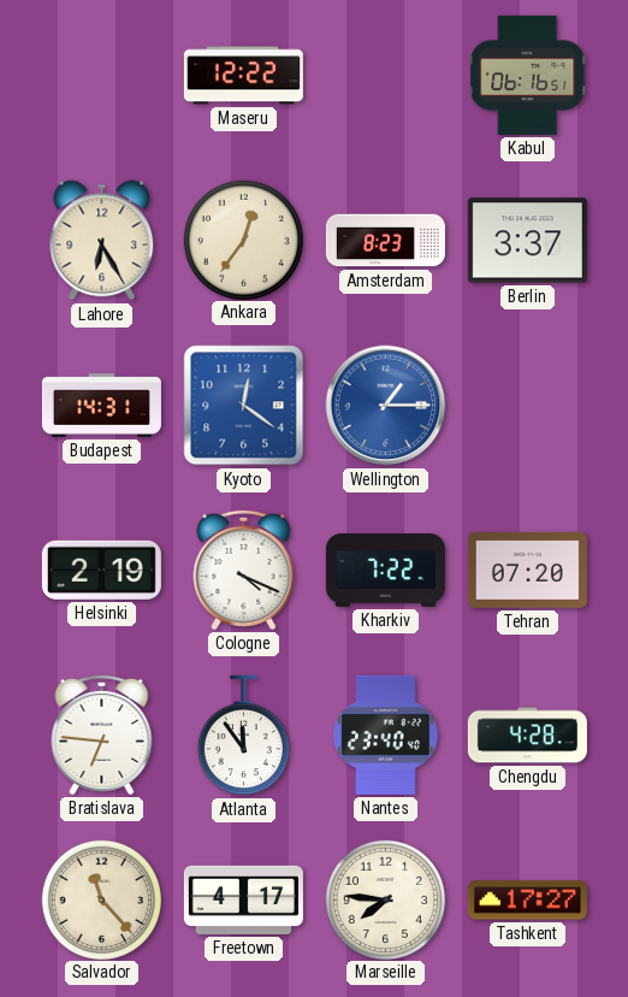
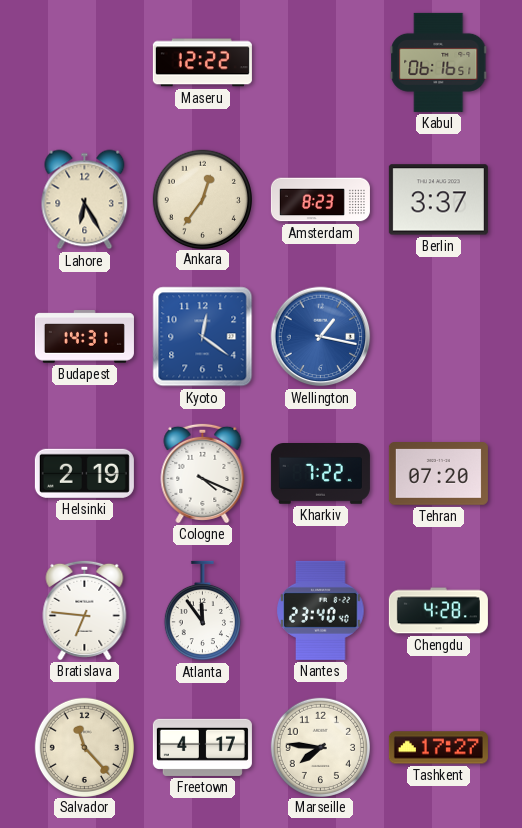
Wellington: 1:15 -> 1:17 (321, 337)
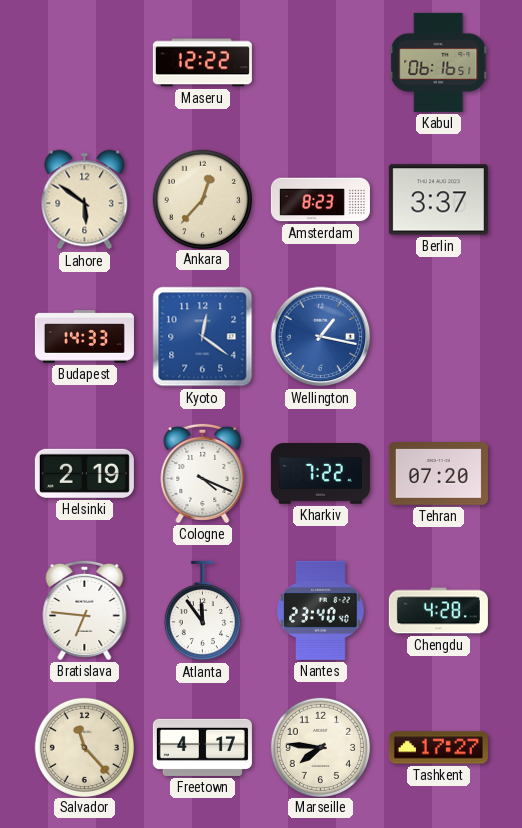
Lahore: 6:25 -> 5:51 (85, 200)
Ankara: 12:36 -> 12:37 (202, 199)
Budapest: 14:31 -> 14:33 (84, 337)
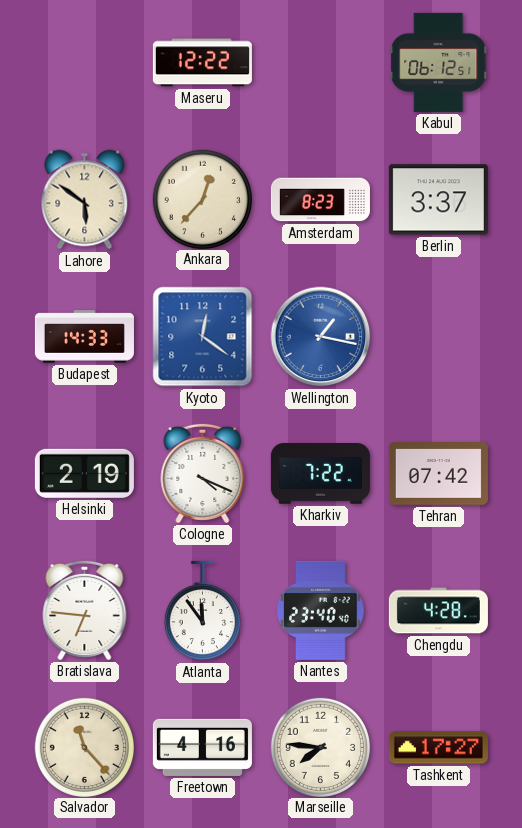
Kabul: 06:16 -> 06:12 (439, 62)
Tehran: 07:20 -> 07:42 (438, 474)
Freetown: 4:17 -> 4:16 (202, 747)
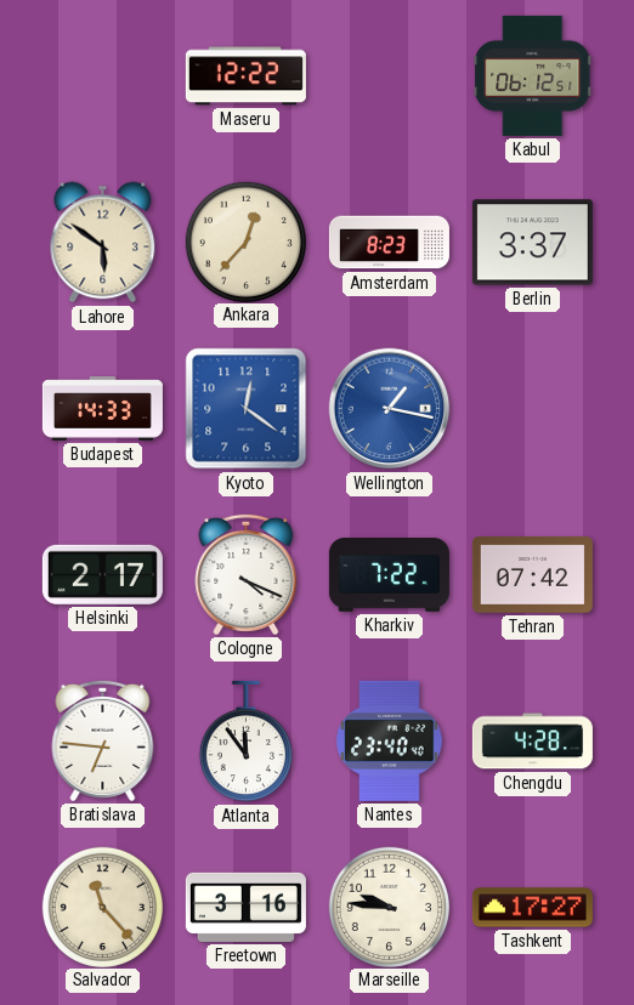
Helsinki: 2:19 -> 2:17 (102, 574)
Freetown: 4:16 -> 3:16 (245, 907)
Marseille: 7:46 -> 9:46 (389, 907)
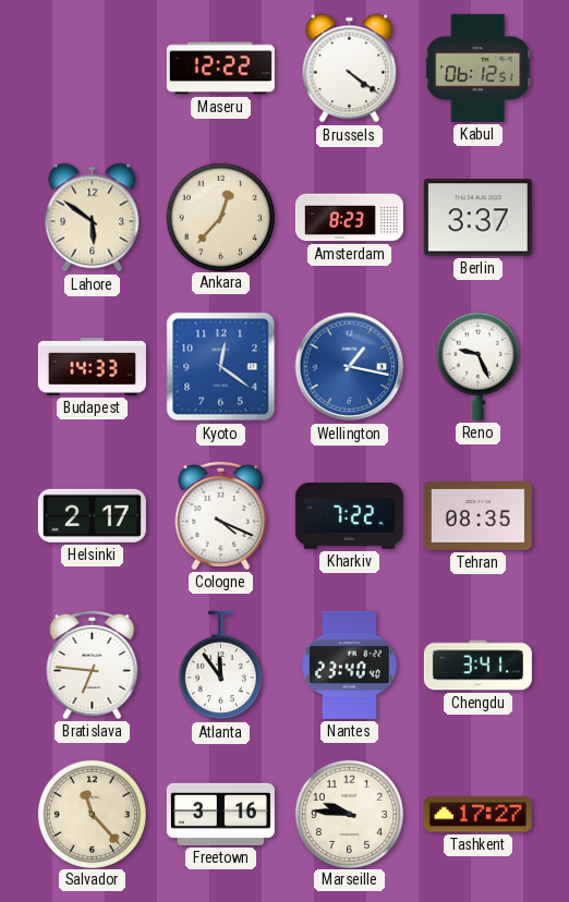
Brussels: none -> 4:21 (350, 69)
Reno: none -> 9:26 (477, 366)
Tehran: 07:42 -> 08:35 (477, 516)
Chengdu: 4:28 -> 3:41 (477, 666)
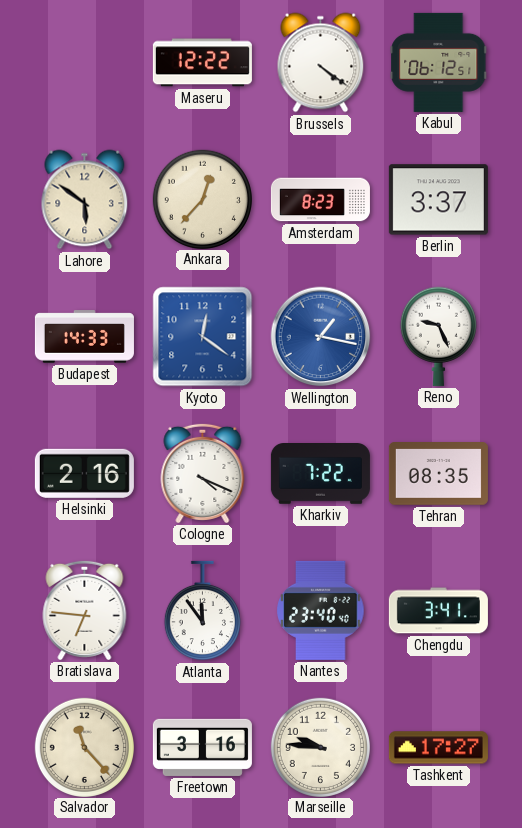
Helsinki: 2:17 -> 2:16 (84, 473)
